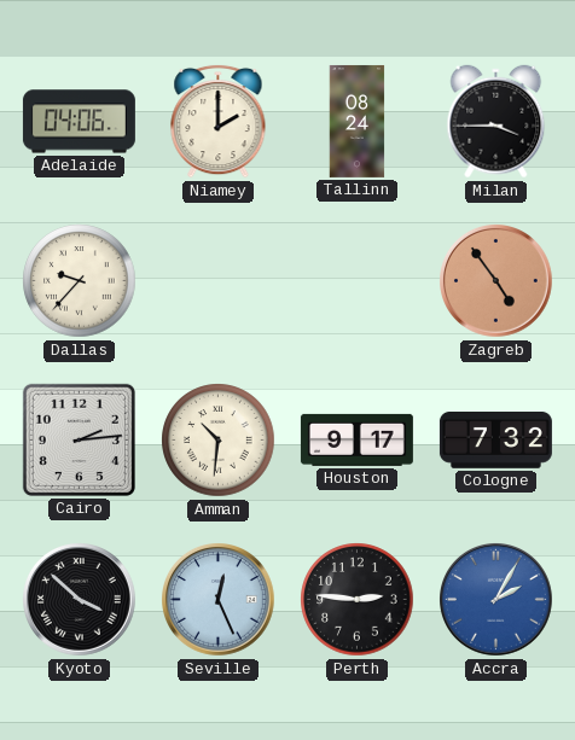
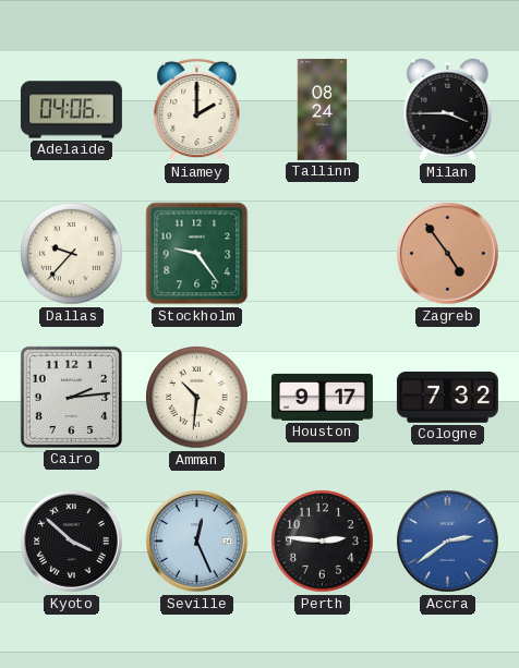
Stockholm: none -> 9:24 (197, 254)
Accra: 2:05 -> 2:39 (448, 542)
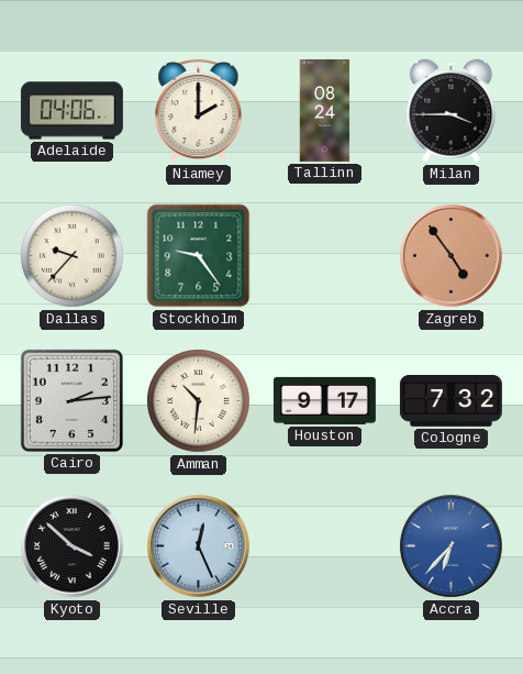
Perth: 2:46 -> none (323, 542)
Accra: 2:39 -> 6:37 (452, 546)
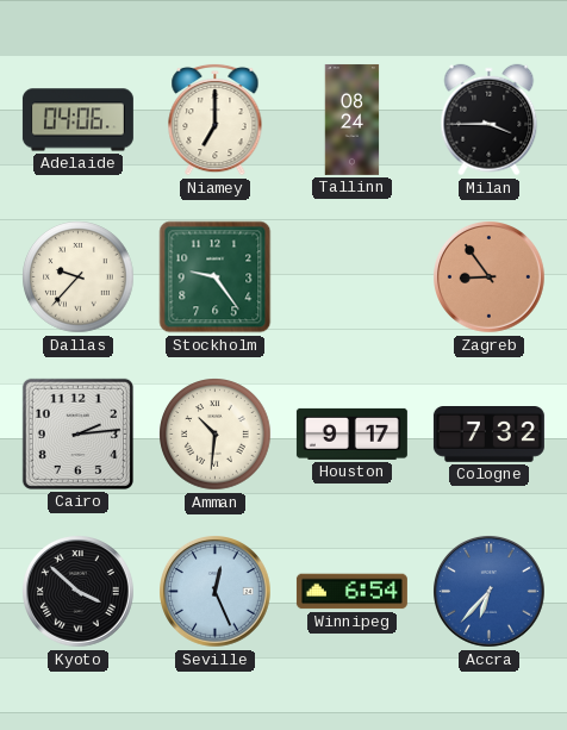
Niamey: 2:00 -> 7:00 (216, 119)
Zagreb: 4:54 -> 8:54 (490, 277)
Winnipeg: none -> 6:54 (351, 592)
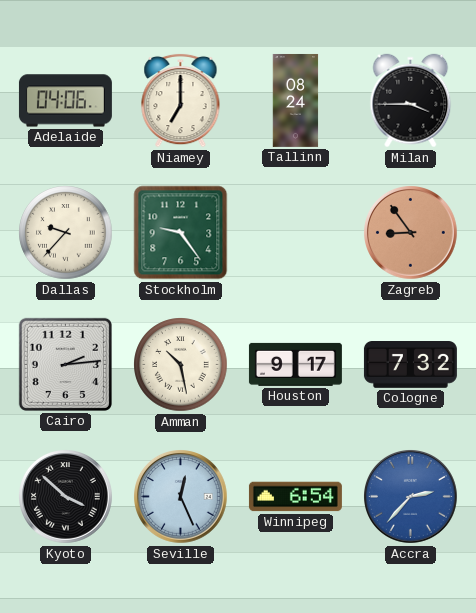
Amman: 10:31 -> 10:28 (181, 365)
Accra: 6:37 -> 2:37 (411, 497)
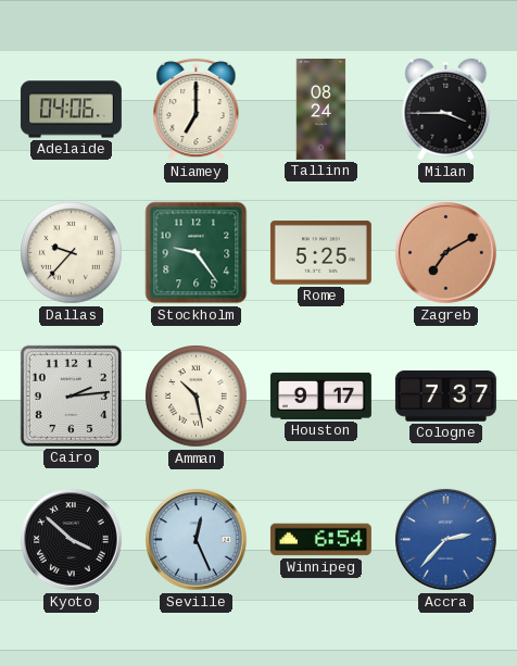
Rome: none -> 5:25 (320, 253)
Zagreb: 8:54 -> 7:10 (446, 253)
Cologne: 7:32 -> 7:37 (445, 397)
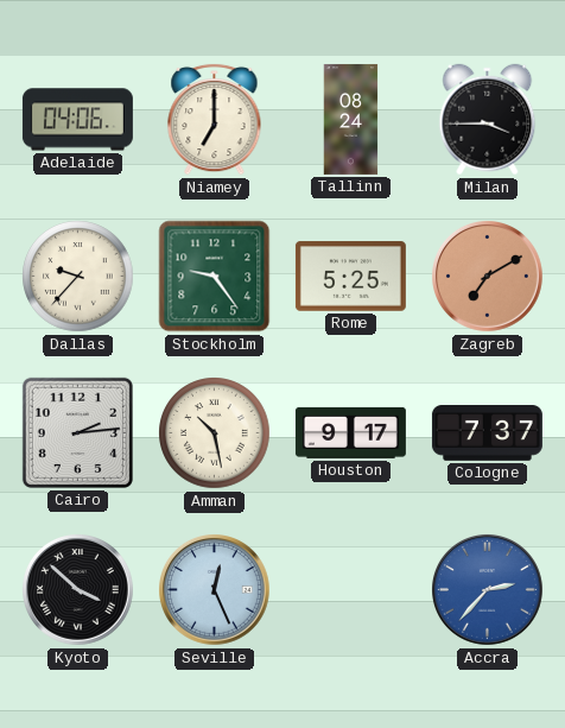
Winnipeg: 6:54 -> none (320, 540)
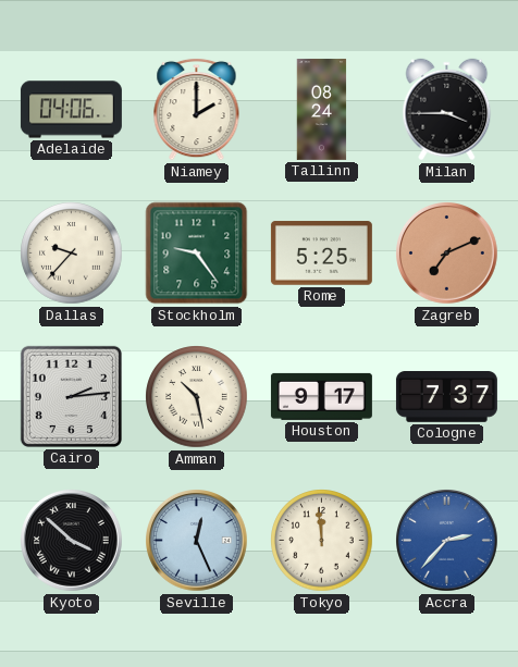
Niamey: 7:00 -> 2:00 (197, 109)
Zagreb: 7:10 -> 7:11 (447, 254)
Tokyo: none -> 11:59 (322, 541)
